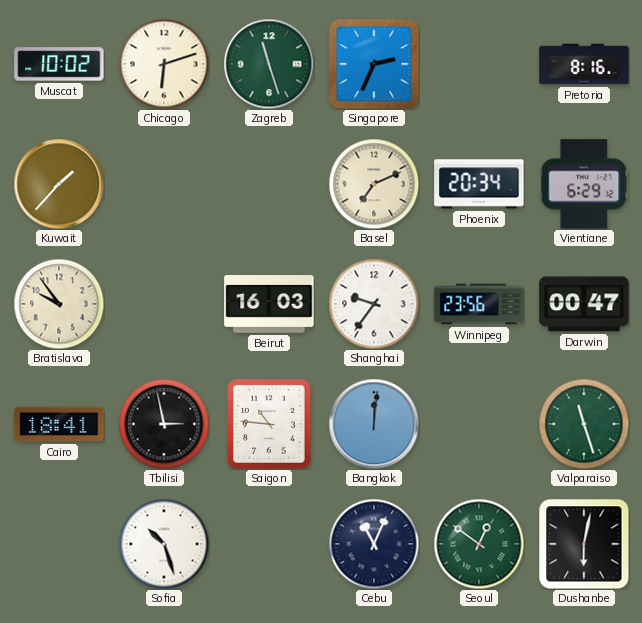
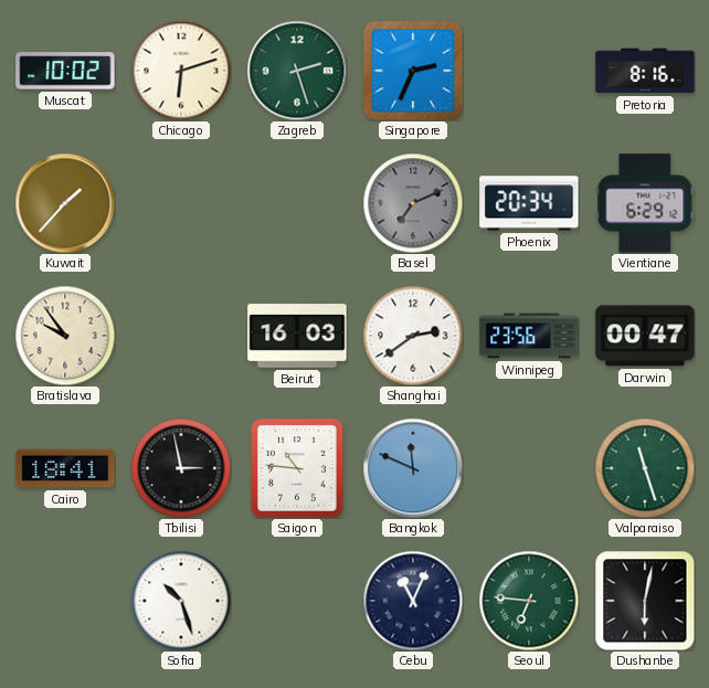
Zagreb: 11:27 -> 2:27 (297, 71)
Basel dial: cream -> grey (413, 203)
Shanghai: 9:36 -> 2:39 (413, 336)
Bangkok: 12:01 -> 11:49 (413, 468)
Seoul: 12:51 -> 6:46 (529, 601)
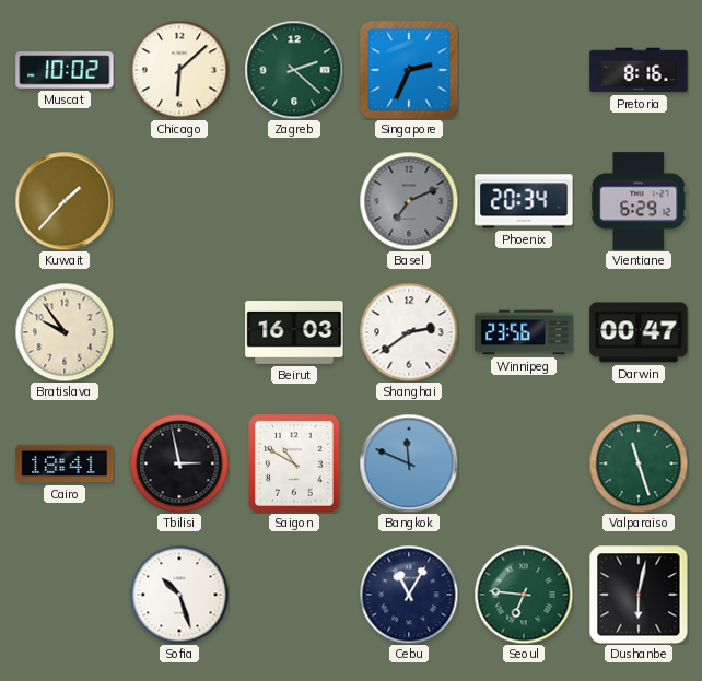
Chicago: 6:12 -> 6:08 (179, 70)
Zagreb: 2:27 -> 2:22 (294, 70)
Saigon: 10:46 -> 10:50 (294, 463)
Cebu: 11:04 -> 11:05 (409, 595)
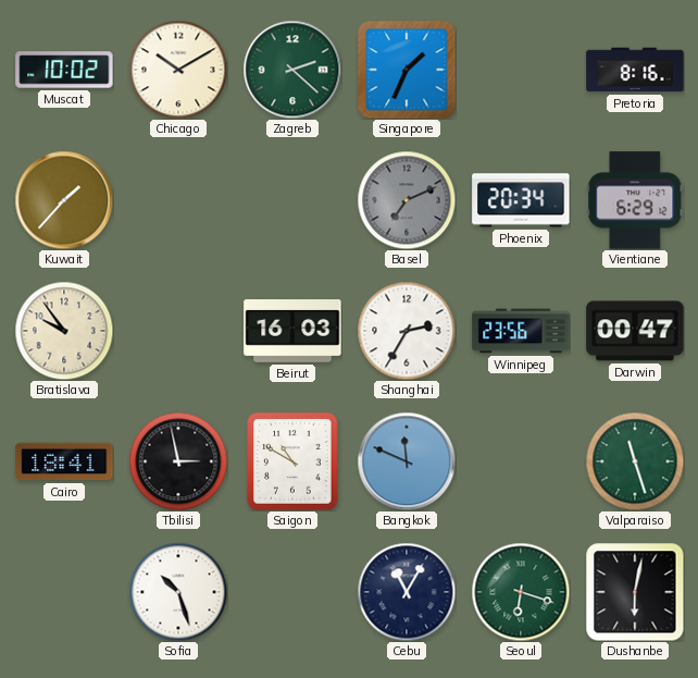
Chicago: 6:08 -> 10:10 (178, 70)
Singapore: 2:34 -> 1:34 (407, 70)
Shanghai: 2:39 -> 2:35 (407, 331)
Seoul: 6:46 -> 6:18 (521, 592)
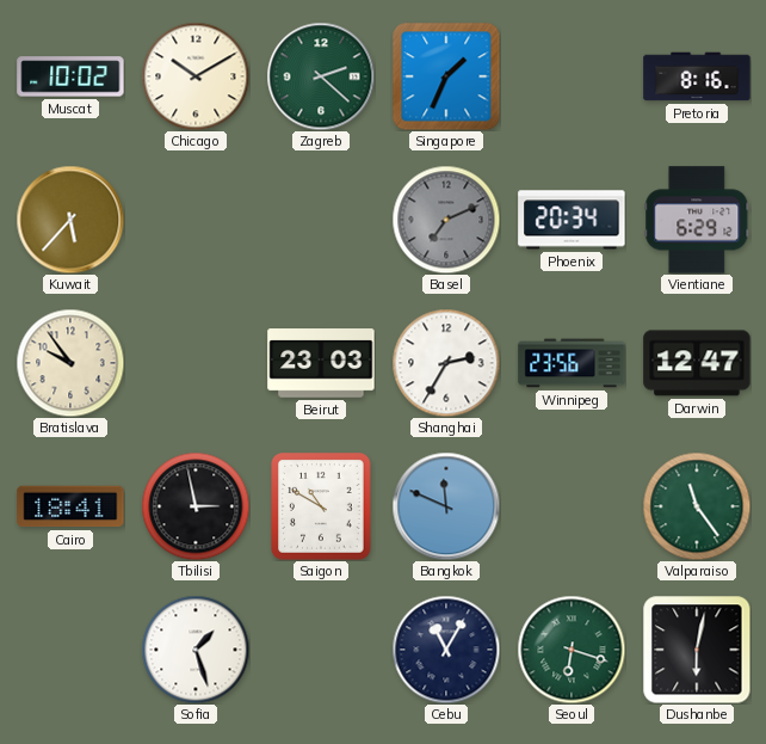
Kuwait: 1:37 -> 5:37 (70, 220)
Beirut: 16:03 -> 23:03 (321, 363)
Darwin: 00:47 -> 12:47 (697, 363)
Valparaiso: 11:27 -> 11:24 (697, 506)
Sofia: 10:27 -> 1:27 (196, 650)
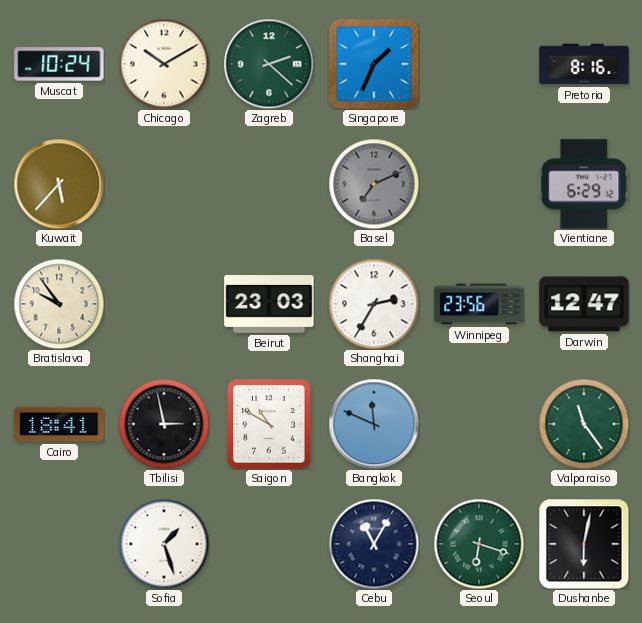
Muscat: 10:02 -> 10:24 (59, 64)
Phoenix: 20:34 -> none (572, 220)
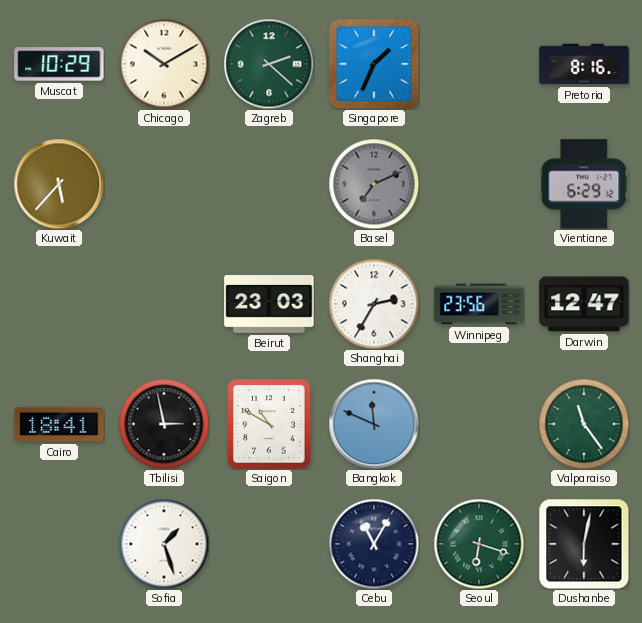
Muscat: 10:24 -> 10:29 (59, 64)
Bratislava: 9:54 -> none (59, 304)
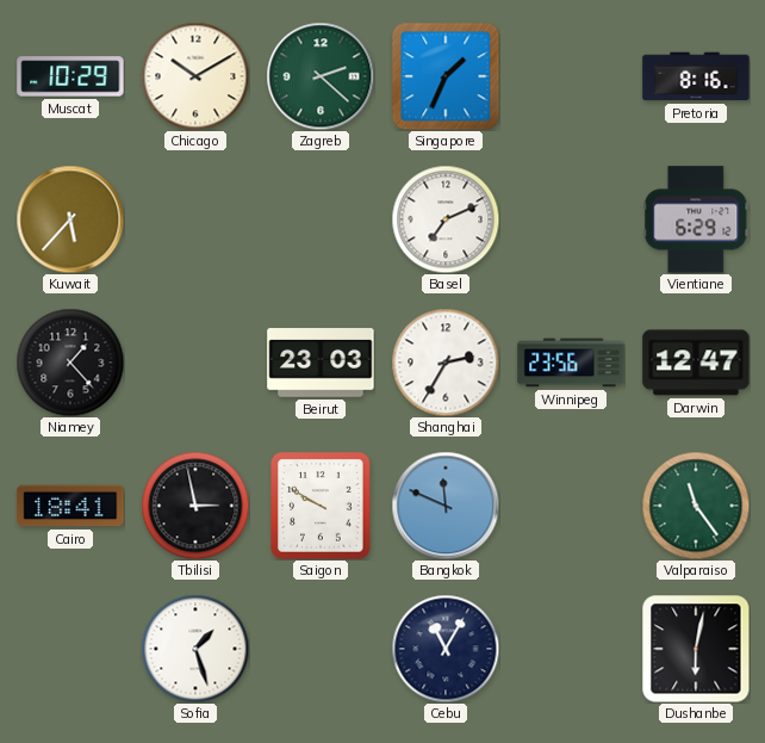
Basel dial: grey -> white (446, 219)
Niamey: none -> 1:23 (70, 363)
Saigon: 10:50 -> 9:50 (321, 506)
Seoul: 6:18 -> none (479, 544)
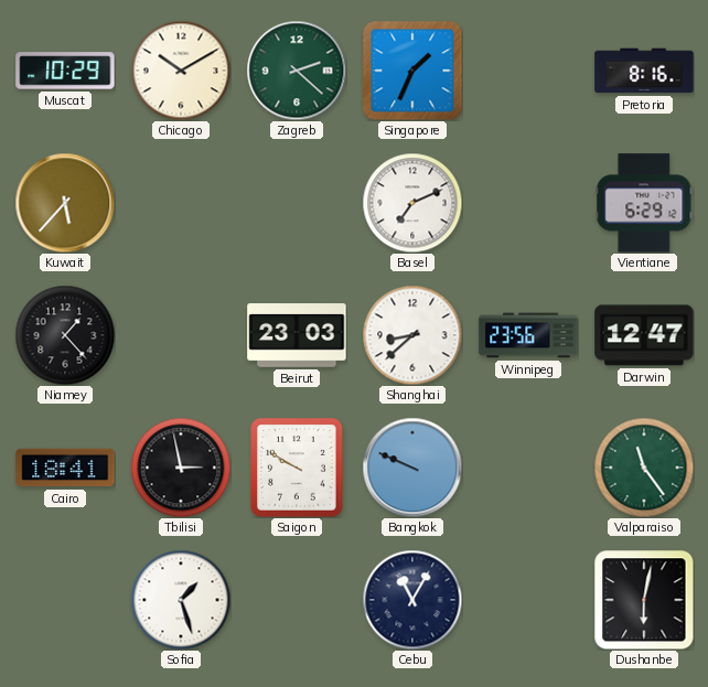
Shanghai: 2:35 -> 8:38 (412, 335)
Bangkok: 11:49 -> 9:49 (412, 468)
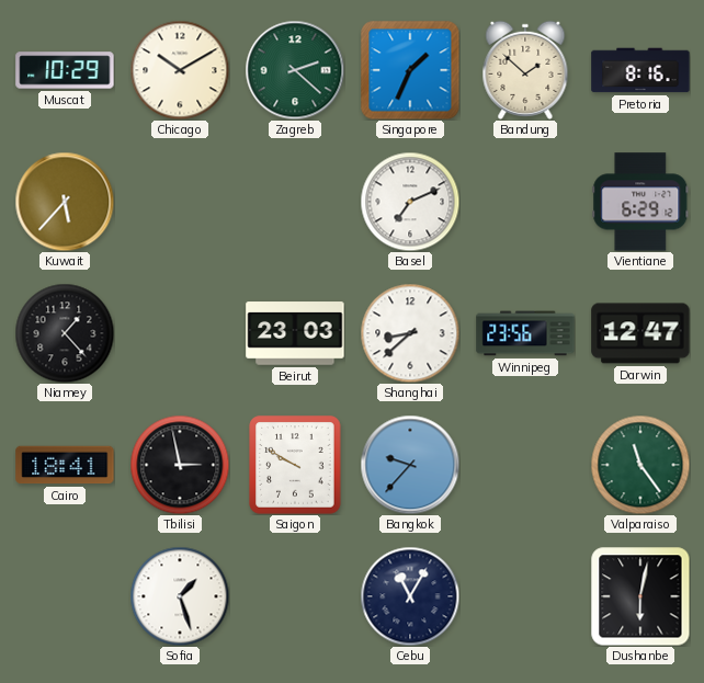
Bandung: none -> 1:52 (525, 70)
Bangkok: 9:49 -> 9:37 (410, 465)
